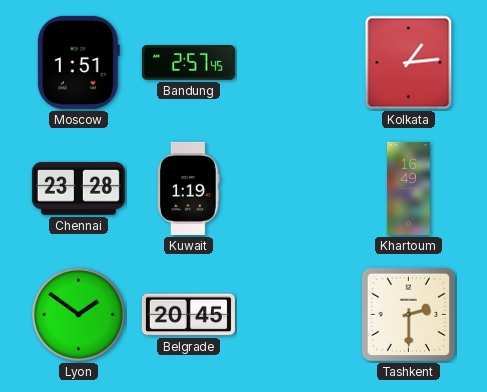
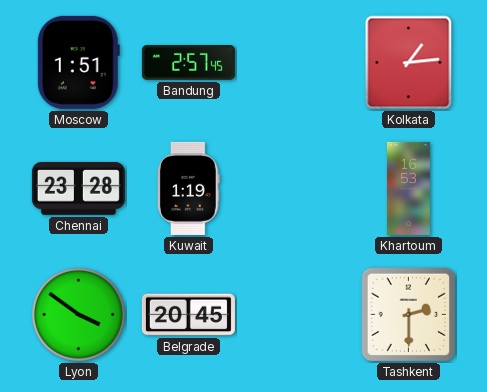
Khartoum: 16:49 -> 16:53 (408, 188)
Lyon: 1:51 -> 3:51 (79, 315)
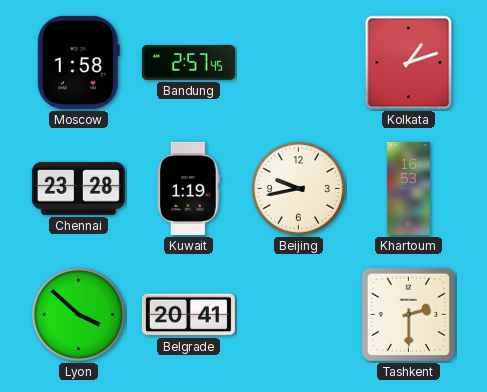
Moscow: 1:51 -> 1:58 (78, 62)
Kolkata: 1:14 -> 1:12 (409, 63)
Beijing: none -> 9:43 (299, 189)
Lyon: 3:51 -> 3:52 (79, 315)
Belgrade: 20:45 -> 20:41 (188, 315)
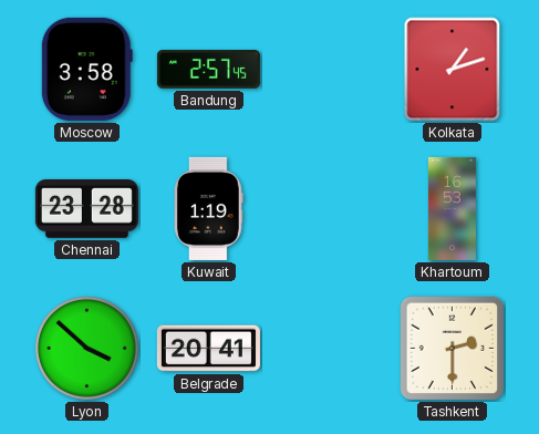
Moscow: 1:58 -> 3:58 (86, 69)
Beijing: 9:43 -> none (299, 189)
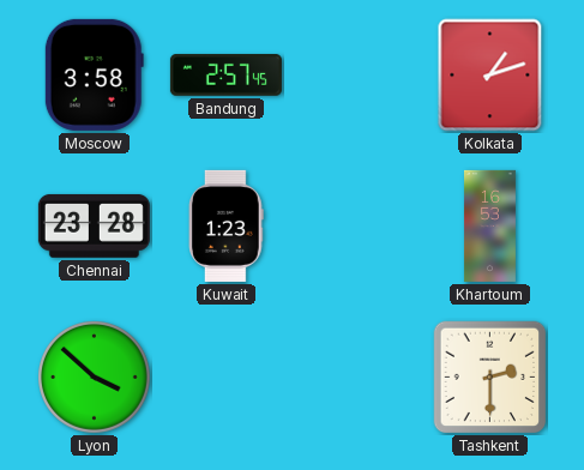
Kuwait: 1:19 -> 1:23 (227, 225)
Belgrade: 20:41 -> none (208, 349)
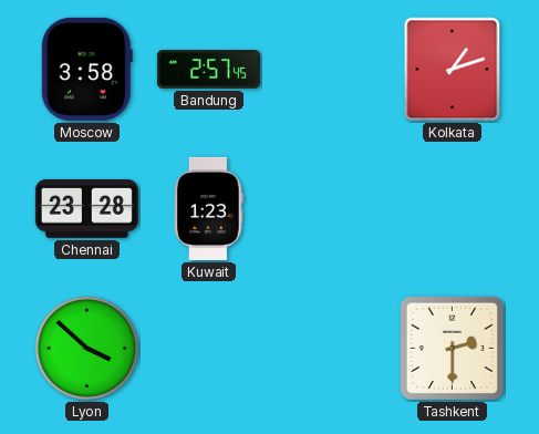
Khartoum: 16:53 -> none (489, 225)
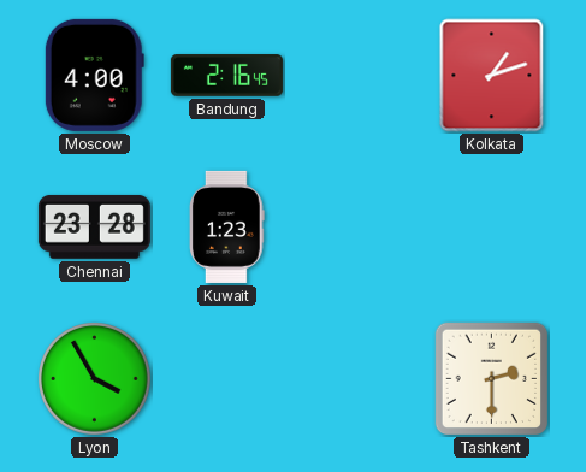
Moscow: 3:58 -> 4:00 (94, 75)
Bandung: 2:57 -> 2:16 (226, 76)
Lyon: 3:52 -> 3:55 (95, 379)
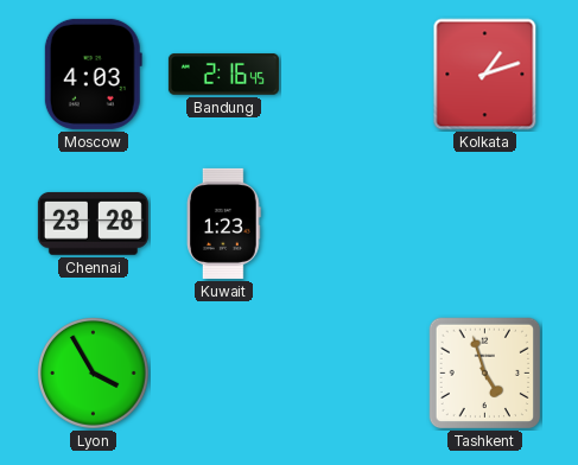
Moscow: 4:00 -> 4:03 (93, 74)
Tashkent: 2:30 -> 4:57 (485, 374)
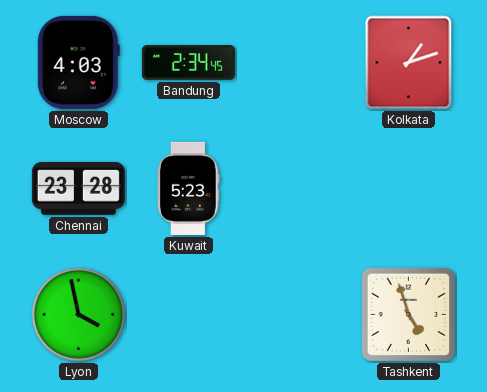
Bandung: 2:16 -> 2:34 (188, 63)
Kuwait: 1:23 -> 5:23 (189, 188)
Lyon: 3:55 -> 3:58 (79, 315)
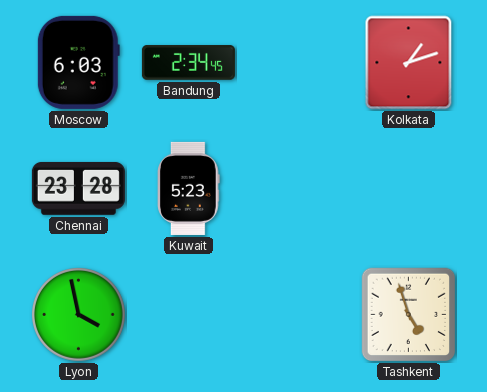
Moscow: 4:03 -> 6:03 (78, 62)
